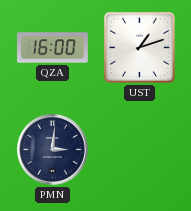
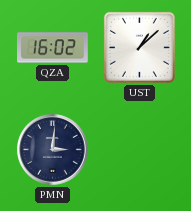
QZA: 16:00 -> 16:02 (53, 48)
UST: 1:12 -> 1:08 (139, 47)
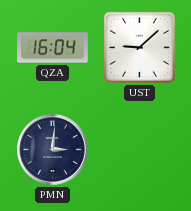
QZA: 16:02 -> 16:04 (53, 48)
UST: 1:08 -> 9:08 (139, 47)
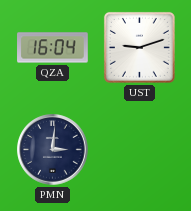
UST: 9:08 -> 9:12 (139, 47)
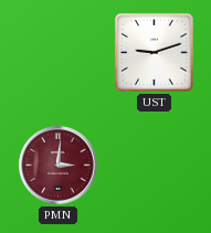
QZA: 16:04 -> none (53, 48)
PMN dial: navy -> burgundy (59, 166)
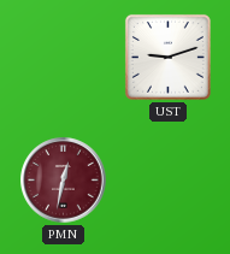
PMN: 3:01 -> 12:32 (64, 181)
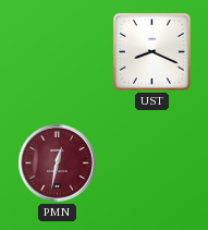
UST: 9:12 -> 8:19 (151, 51)
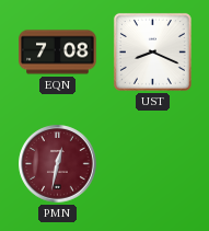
EQN: none -> 7:08 (58, 53)
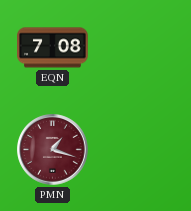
UST: 8:19 -> none (152, 51)
PMN: 12:32 -> 1:18 (53, 150)
